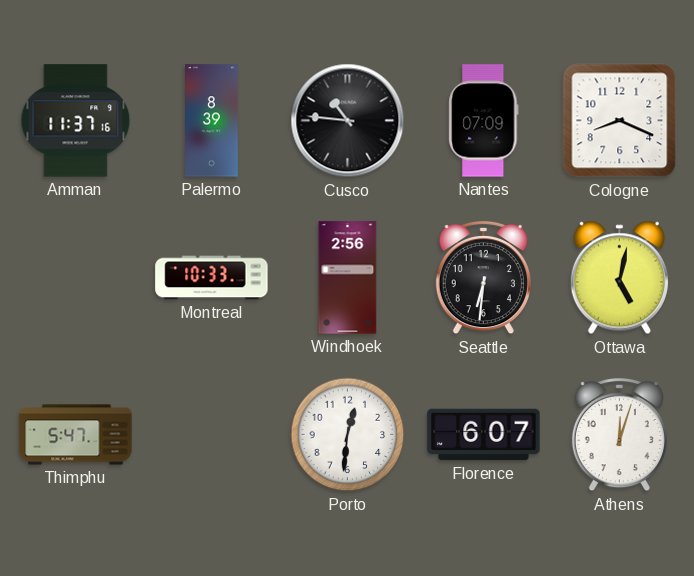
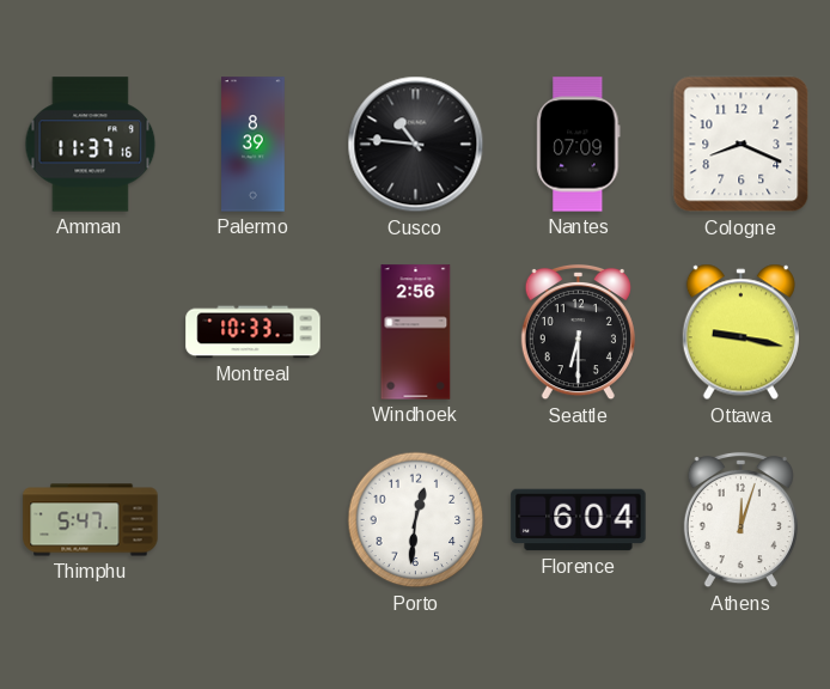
Seattle: 6:31 -> 6:30 (578, 333)
Ottawa: 5:02 -> 9:17 (740, 333)
Florence: 6:07 -> 6:04 (579, 520)
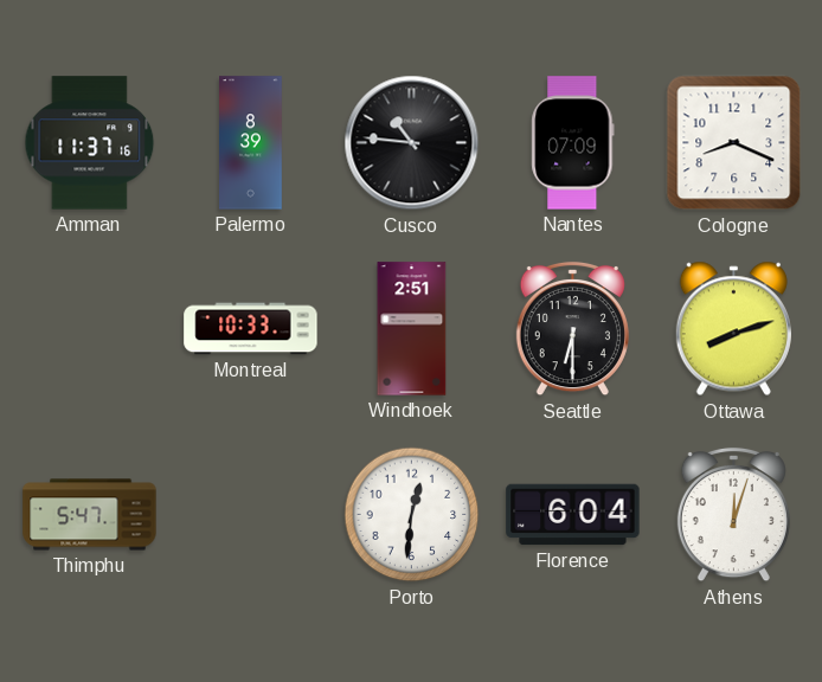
Windhoek: 2:56 -> 2:51 (412, 329)
Ottawa: 9:17 -> 8:12 (733, 329)
